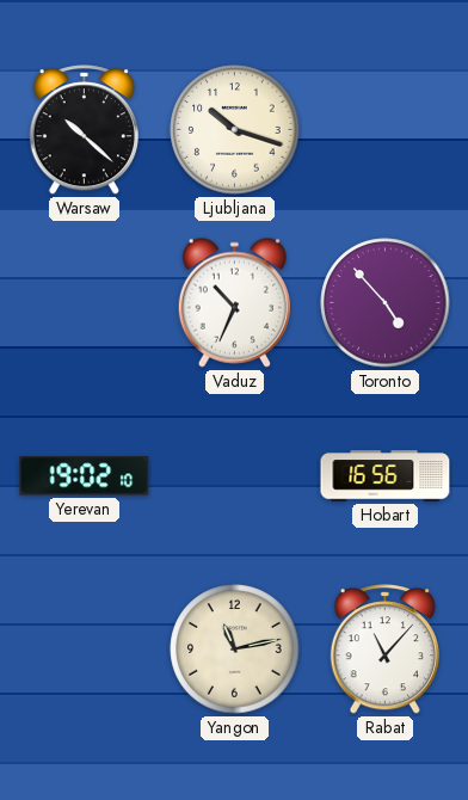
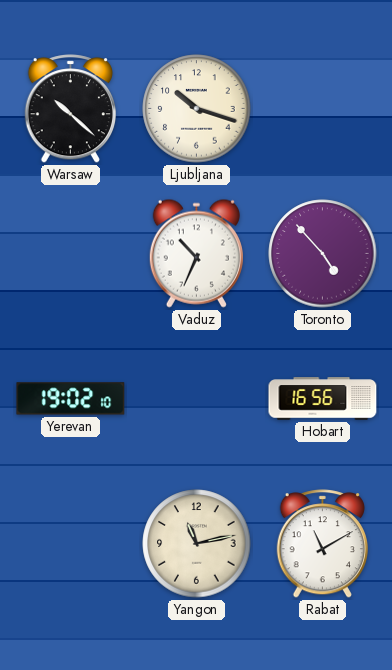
Rabat: 11:07 -> 11:10 (322, 544)
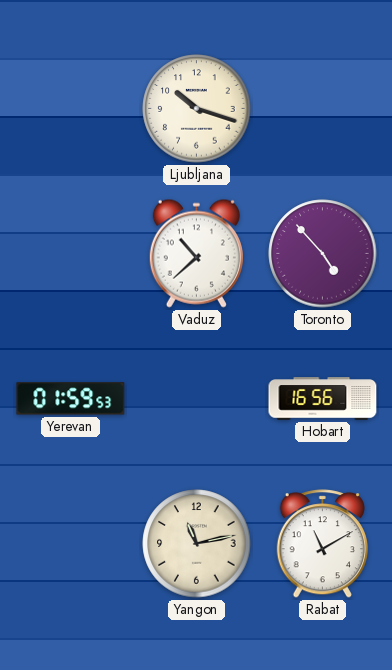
Warsaw: 10:22 -> none (70, 109)
Vaduz: 10:34 -> 10:38 (196, 253)
Yerevan: 19:02 -> 01:59 (71, 399)
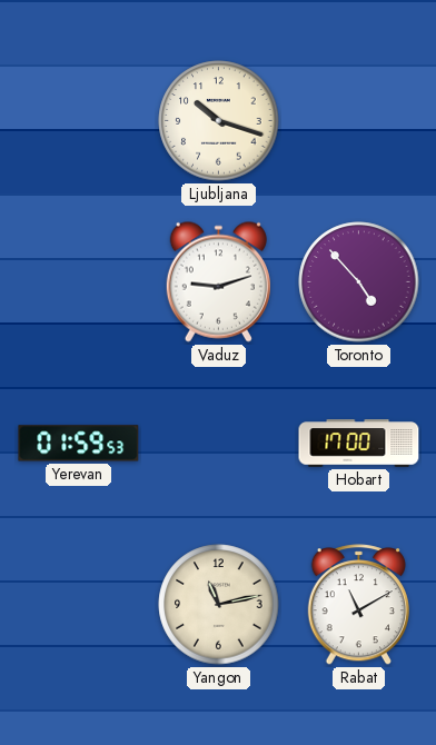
Vaduz: 10:38 -> 9:12 (218, 281)
Hobart: 16:56 -> 17:00 (359, 444)
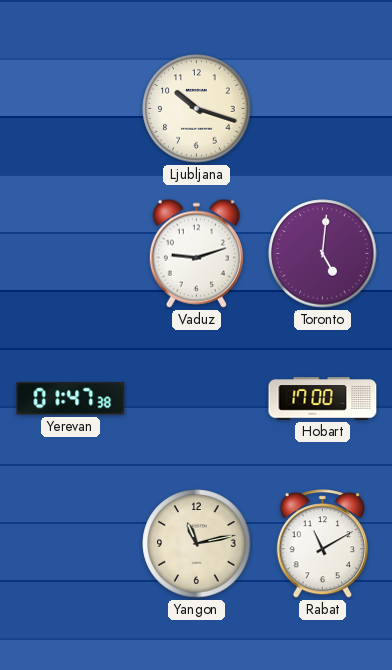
Toronto: 4:53 -> 5:01 (323, 254)
Yerevan: 01:59 -> 01:47 (71, 399)
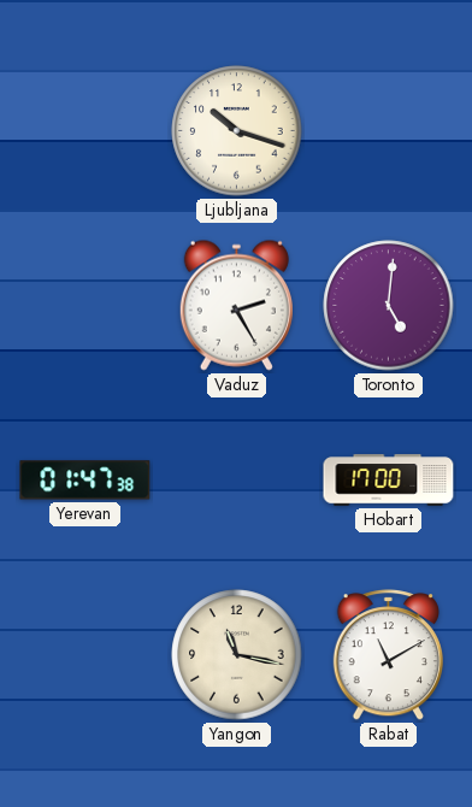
Vaduz: 9:12 -> 2:25 (236, 305)
Yangon: 11:13 -> 11:17 (237, 655)
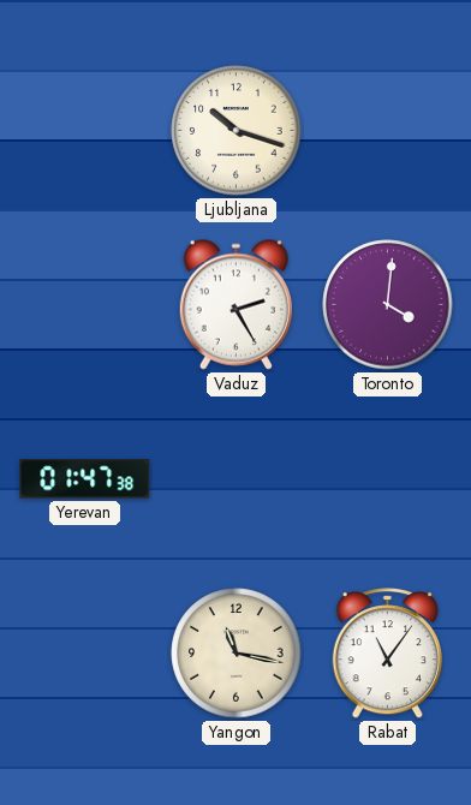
Toronto: 5:01 -> 4:01 (388, 305)
Hobart: 17:00 -> none (389, 481)
Rabat: 11:10 -> 11:06 (387, 654)
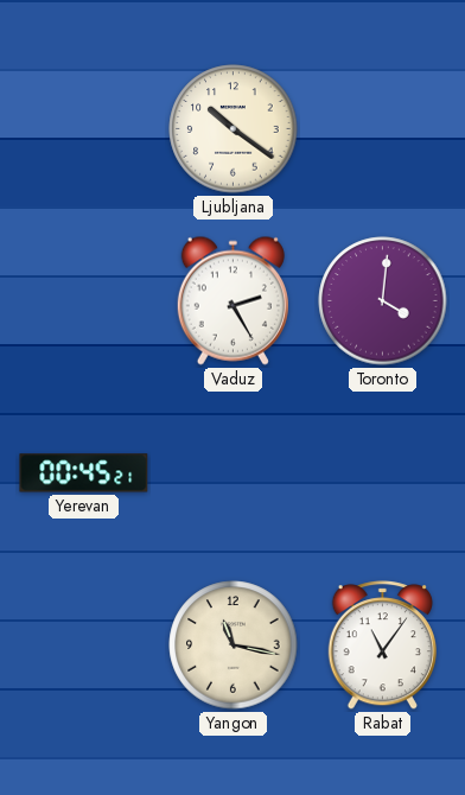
Ljubljana: 10:18 -> 10:21 (234, 129)
Yerevan: 01:47 -> 00:45 (84, 473)
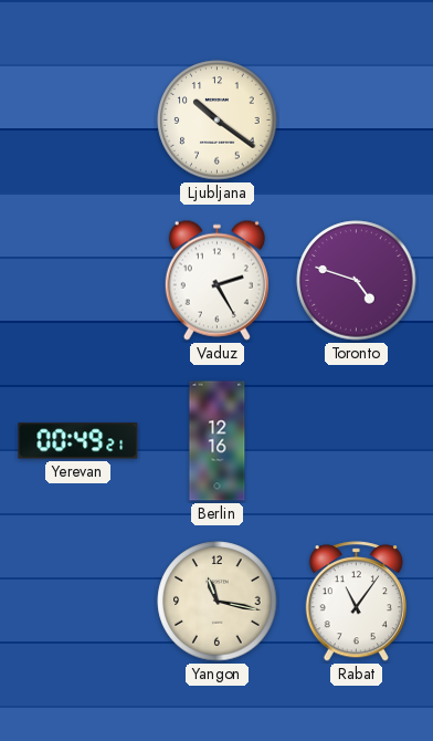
Toronto: 4:01 -> 4:48 (357, 281)
Yerevan: 00:45 -> 00:49 (78, 441)
Berlin: none -> 12:16 (218, 441)
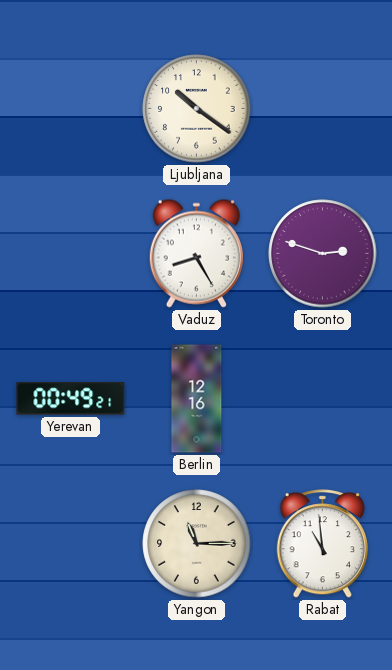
Vaduz: 2:25 -> 8:25 (196, 253)
Toronto: 4:48 -> 2:48 (323, 254)
Yangon: 11:17 -> 11:15 (197, 544)
Rabat: 11:06 -> 10:59 (322, 544)
